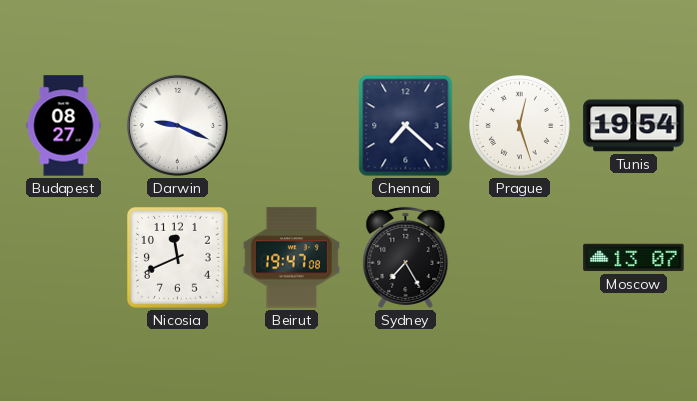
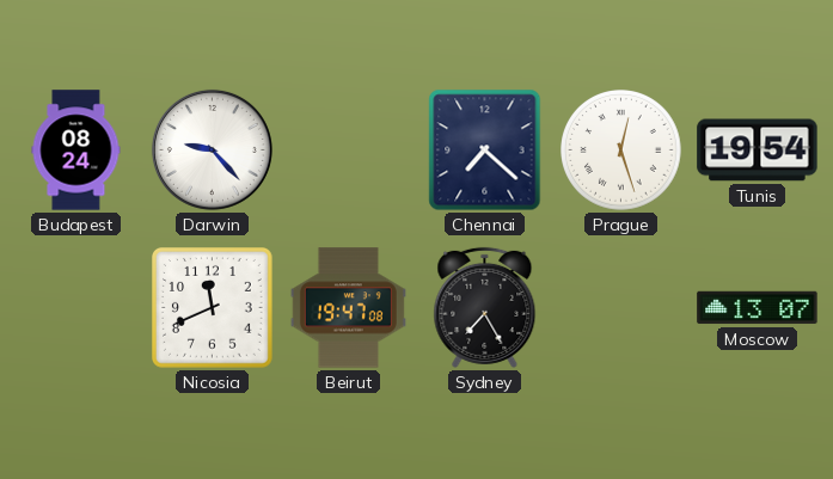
Budapest: 08:27 -> 08:24 (76, 151)
Darwin: 9:19 -> 9:23 (212, 149)
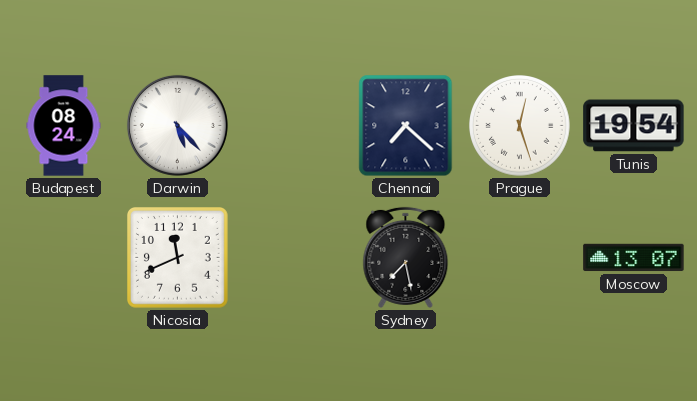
Darwin: 9:23 -> 5:23 (177, 125)
Beirut: 19:47 -> none (348, 308)
Sydney: 7:25 -> 7:28 (406, 257)
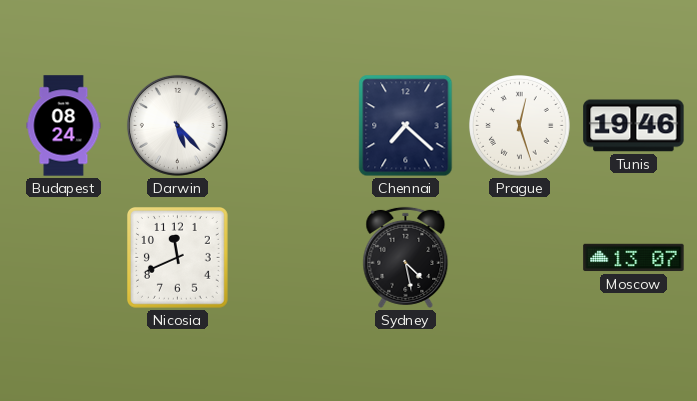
Tunis: 19:54 -> 19:46 (634, 126)
Sydney: 7:28 -> 4:28 (406, 257)
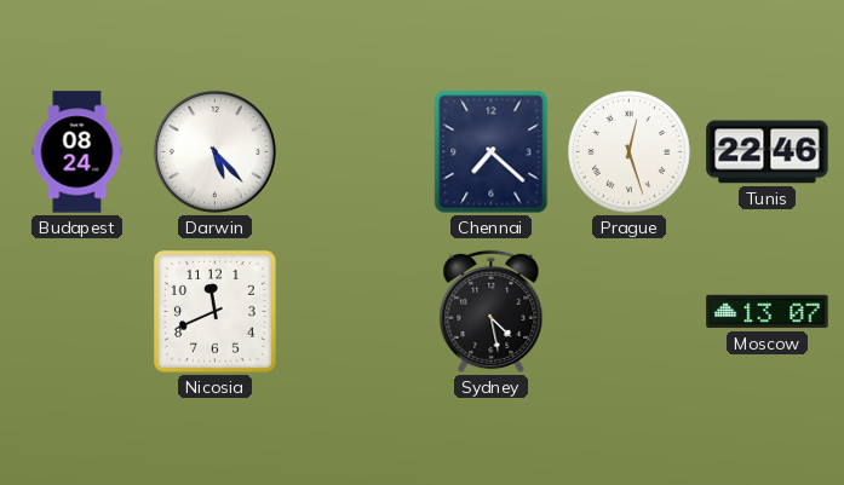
Tunis: 19:46 -> 22:46 (768, 152)
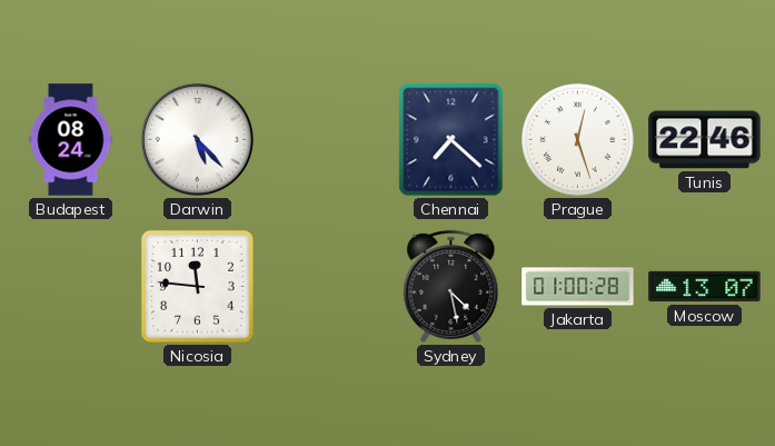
Nicosia: 11:41 -> 11:46 (198, 287)
Jakarta: none -> 01:00 (578, 287)
